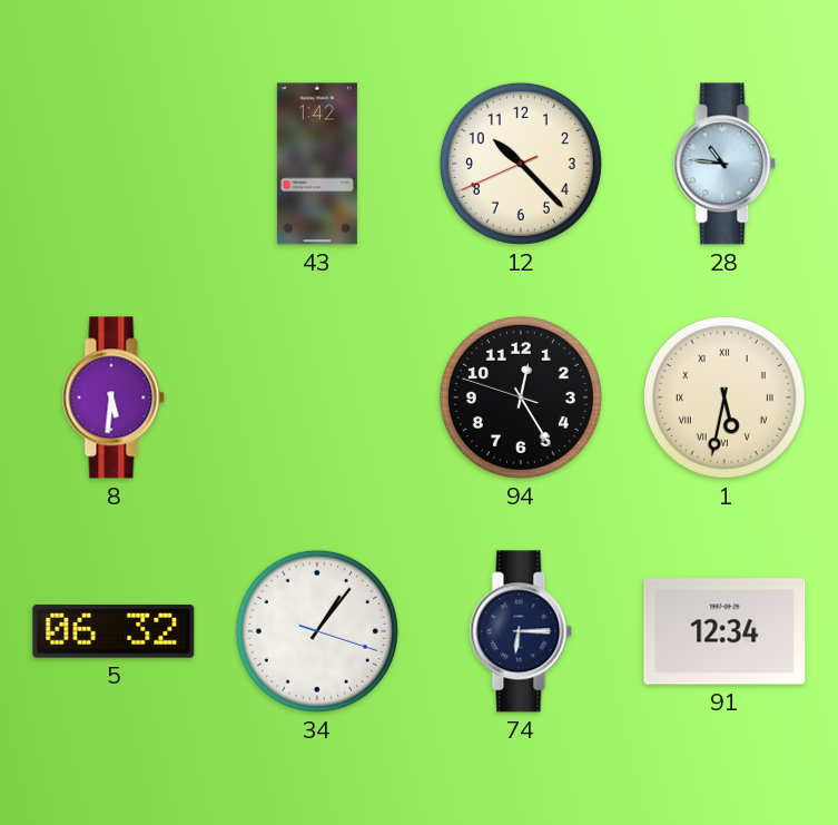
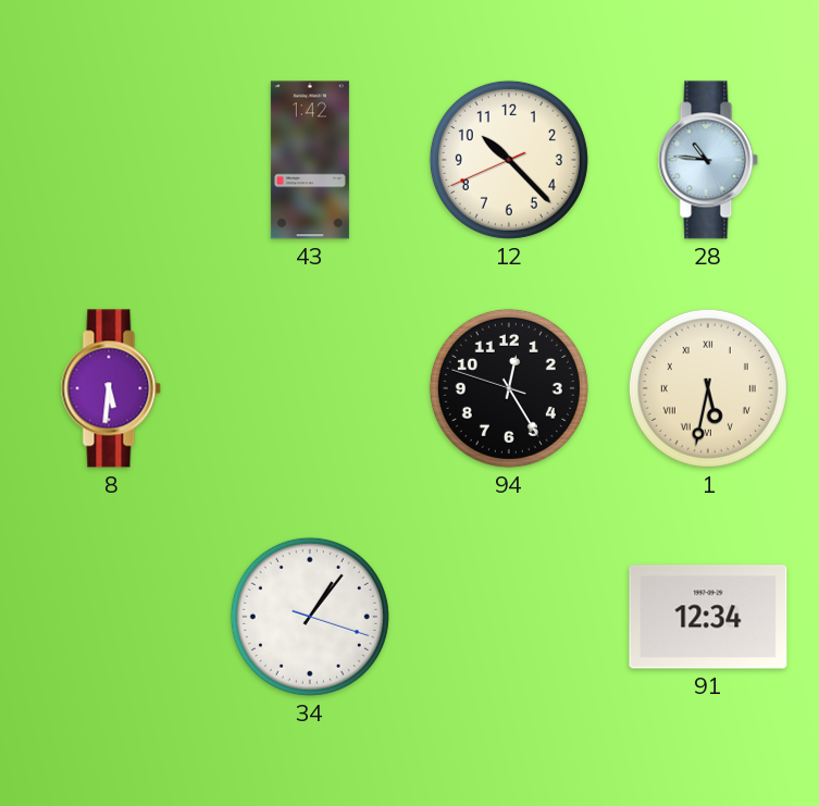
5: 06:32 -> none (114, 631)
74: 6:15 -> none (521, 631)
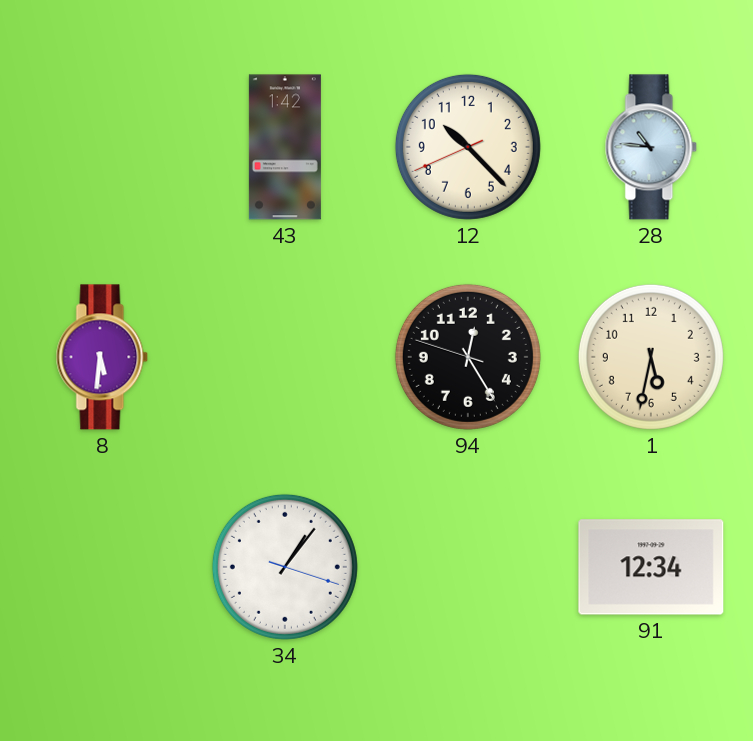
1 numerals: Roman -> Arabic (651, 357)
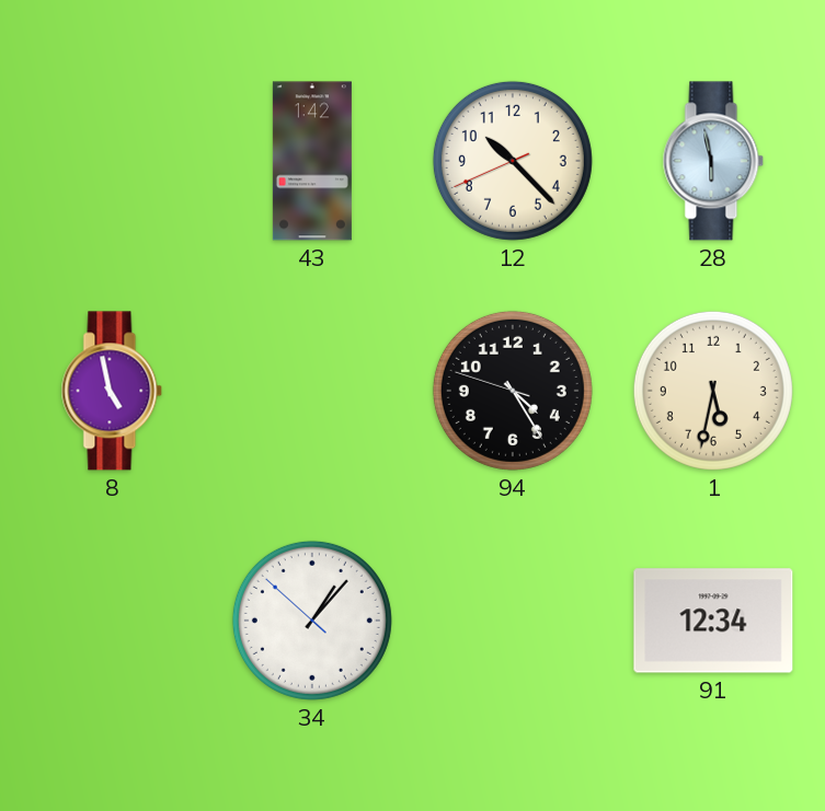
28: 10:46 -> 5:58 (713, 161)
8: 5:31 -> 4:58 (112, 391)
94: 12:24 -> 4:24 (513, 391)
34: 1:06:18 -> 1:06:52 (312, 621)
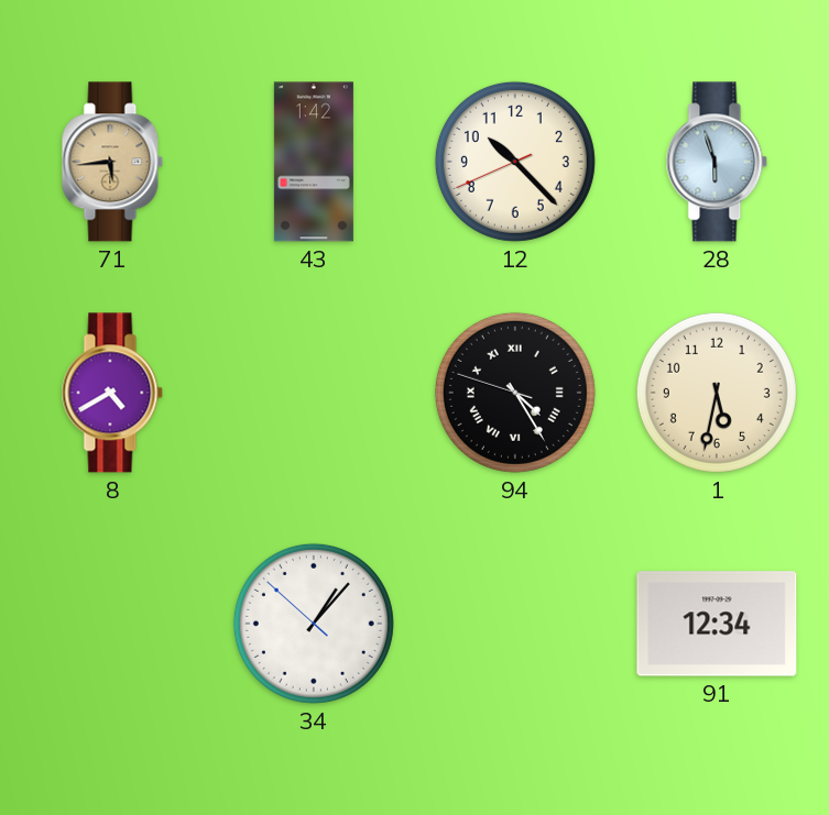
71: none -> 5:44 (112, 162)
28: 5:58 -> 5:57 (717, 162)
8: 4:58 -> 4:40 (112, 393)
94 numerals: Arabic -> Roman (515, 393)
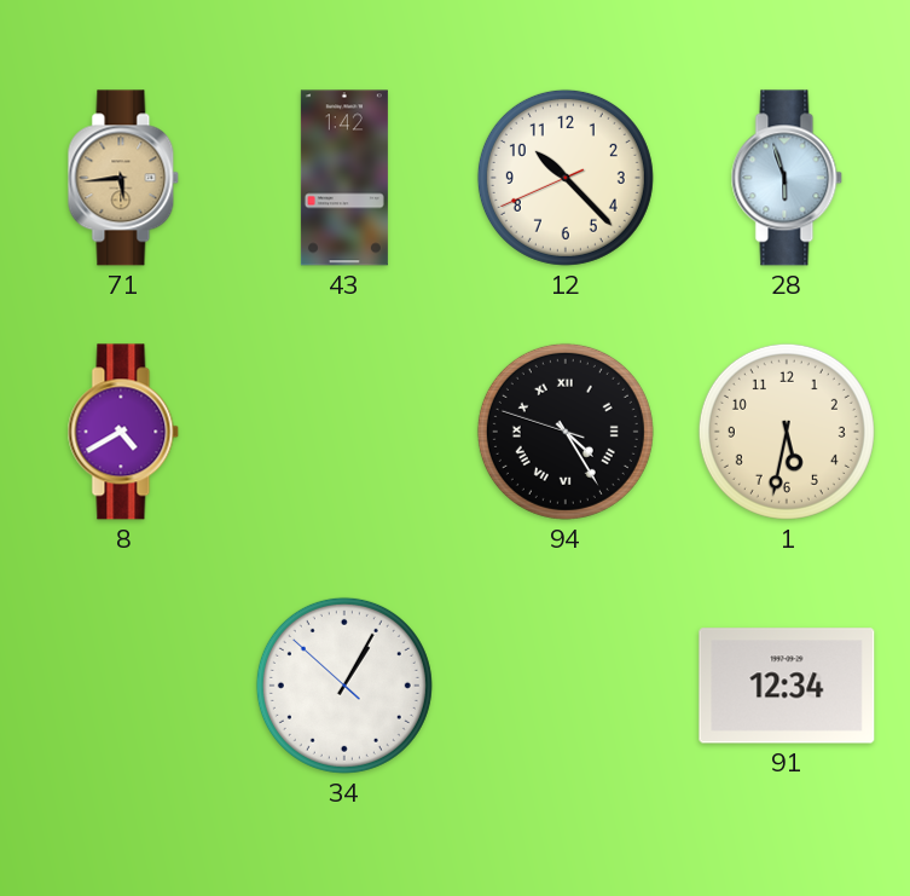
34: 1:06 -> 1:04 (344, 686)
